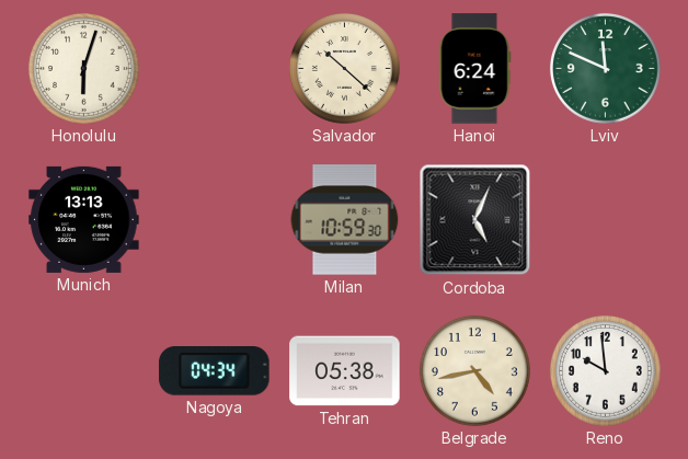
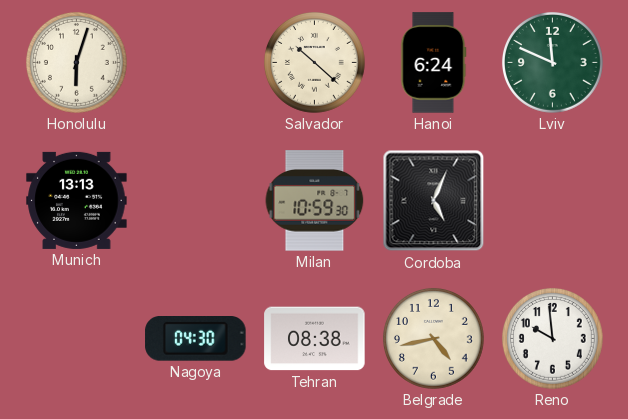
Nagoya: 04:34 -> 04:30 (196, 339)
Tehran: 05:38 -> 08:38 (315, 339)
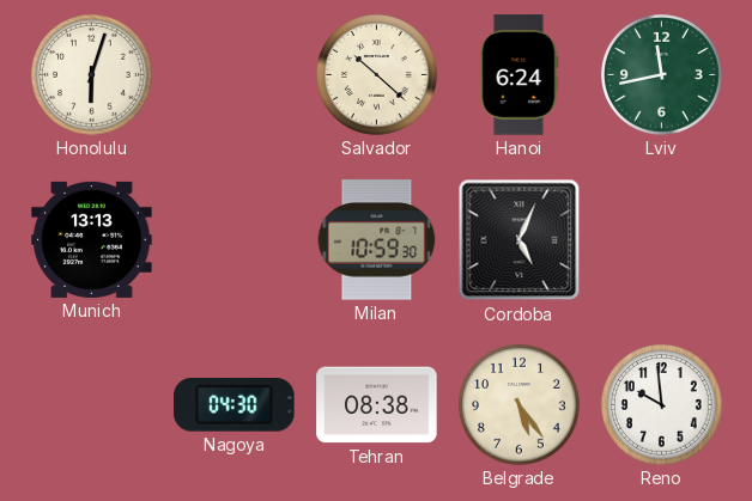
Lviv: 11:49 -> 11:43 (661, 74)
Belgrade: 4:43 -> 5:24 (518, 404)
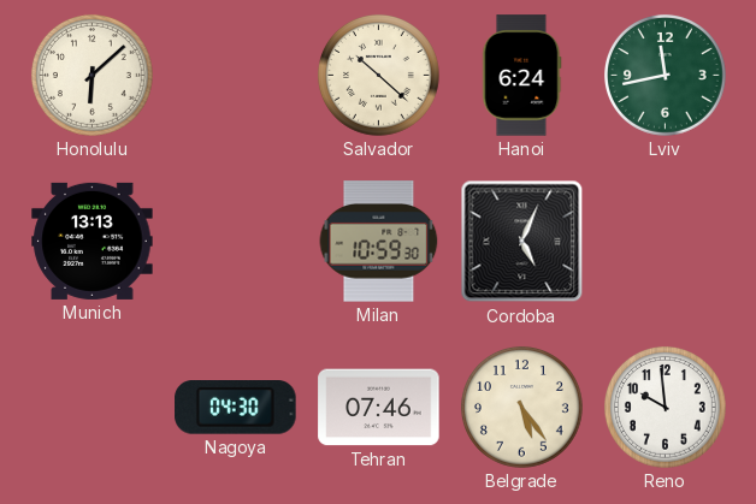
Honolulu: 6:03 -> 6:08 (91, 75)
Tehran: 08:38 -> 07:46 (379, 408)
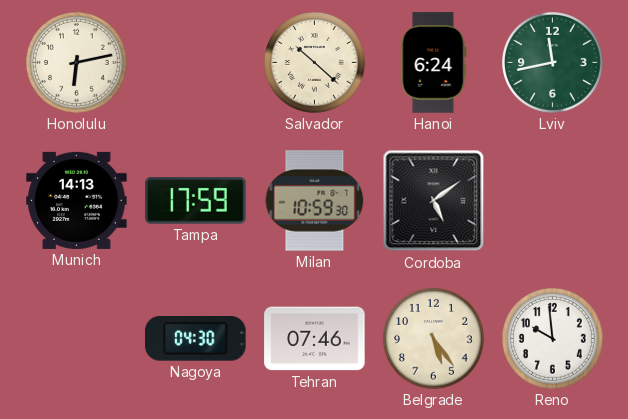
Honolulu: 6:08 -> 6:13 (76, 62)
Munich: 13:13 -> 14:13 (77, 200)
Tampa: none -> 17:59 (196, 201)
Cordoba: 5:04 -> 5:09 (434, 201)
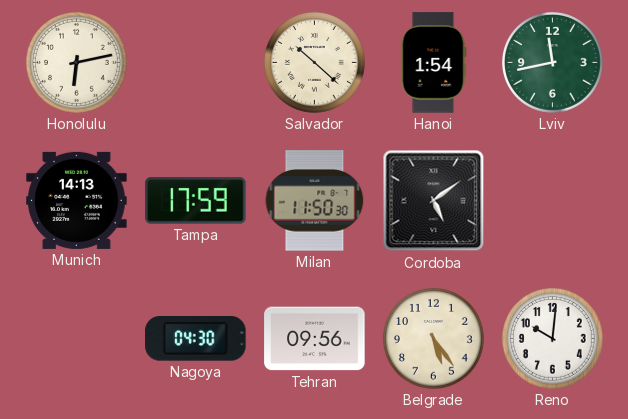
Hanoi: 6:24 -> 1:54 (434, 63)
Milan: 10:59 -> 11:50 (315, 201)
Tehran: 07:46 -> 09:56 (315, 339)
Reno: 9:59 -> 10:01 (552, 338)
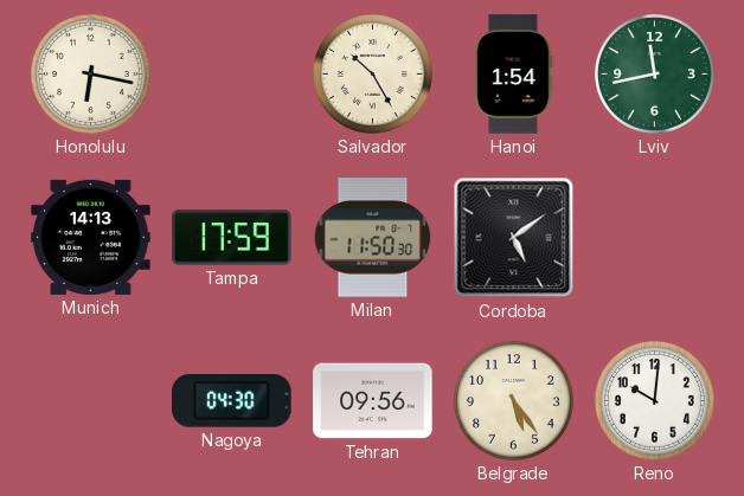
Honolulu: 6:13 -> 6:17 (90, 73)
Salvador: 10:22 -> 10:25 (372, 73)
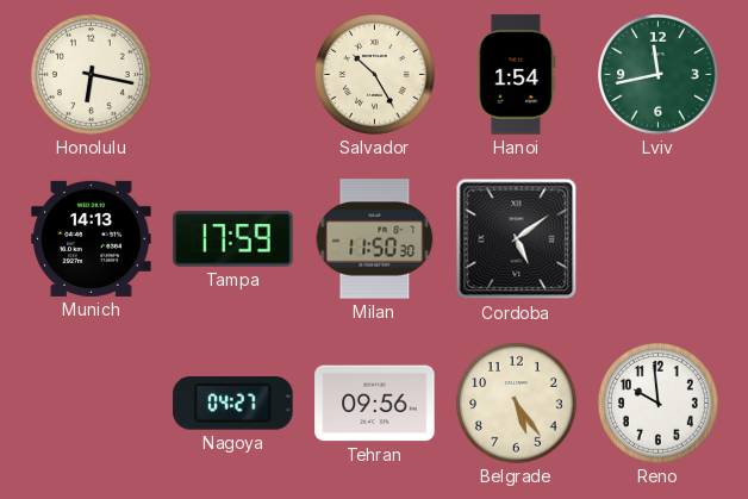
Nagoya: 04:30 -> 04:27 (233, 404)
Reno: 10:01 -> 9:59 (657, 403)
